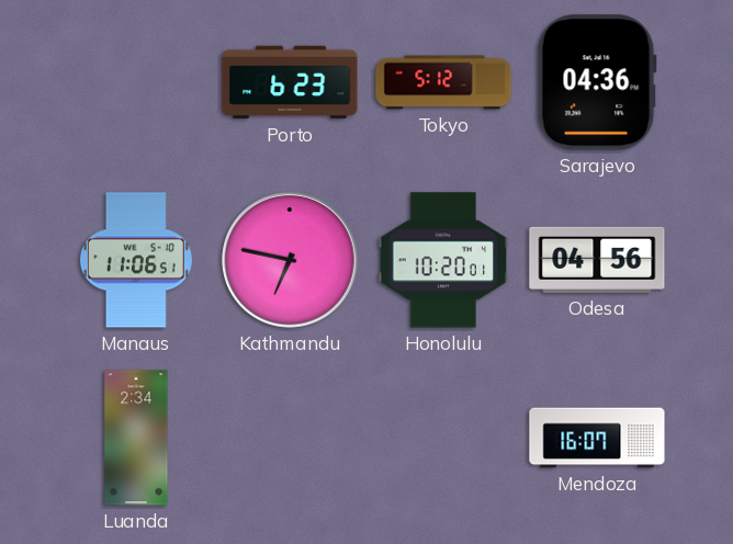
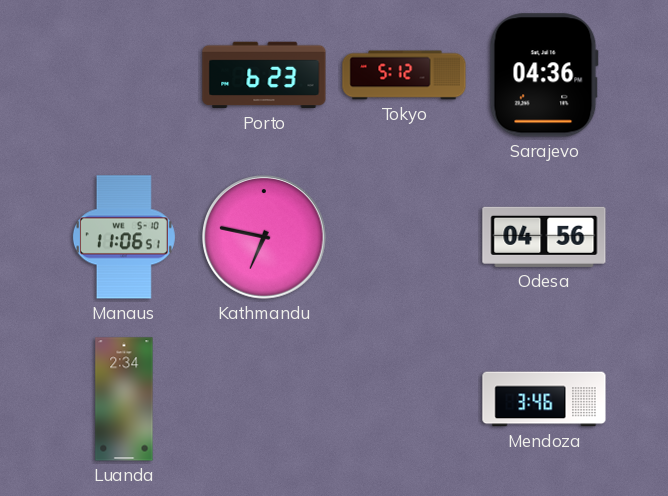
Honolulu: 10:20 -> none (443, 260)
Mendoza: 16:07 -> 3:46 (544, 399)
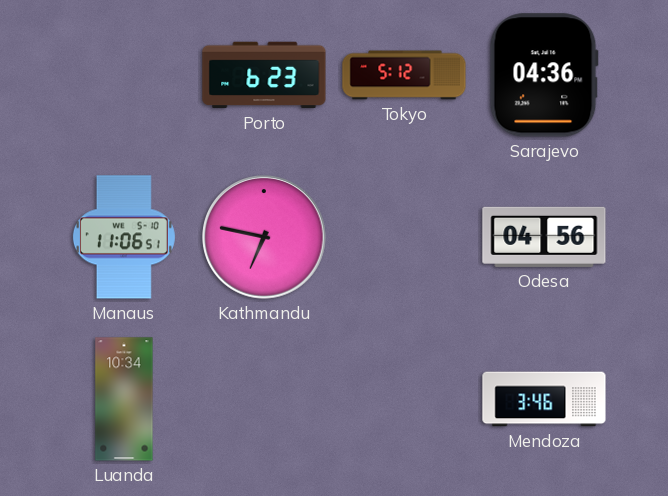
Luanda: 2:34 -> 10:34 (124, 399)
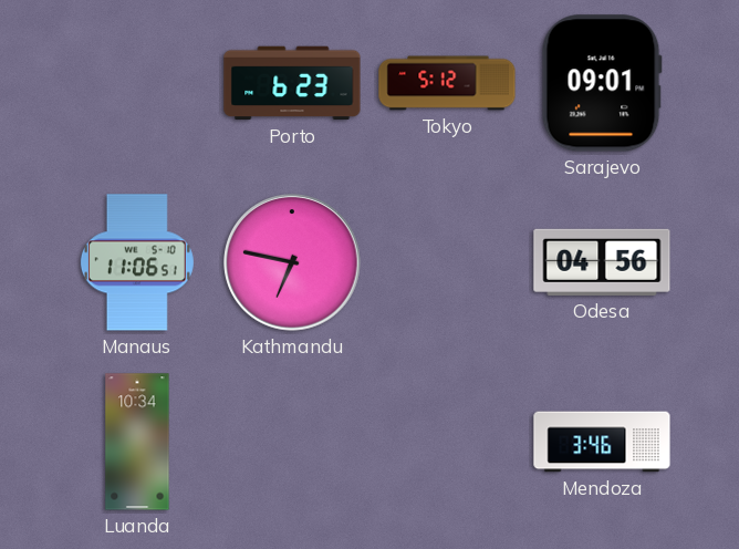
Sarajevo: 04:36 -> 09:01 (602, 83)
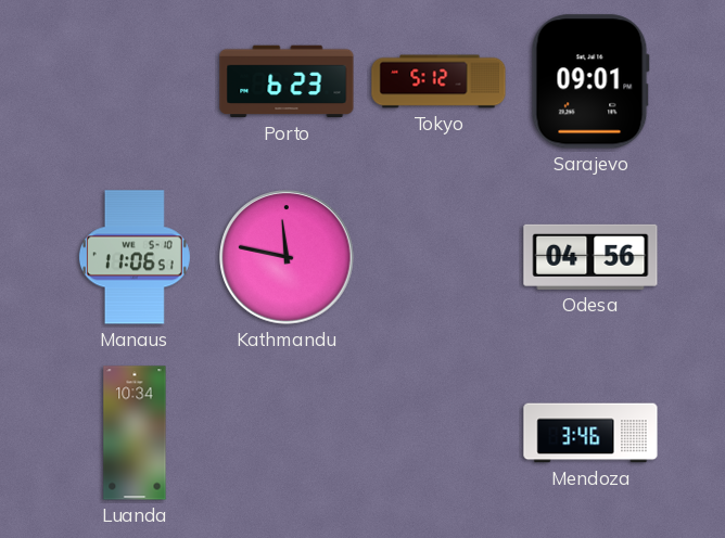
Kathmandu: 6:47 -> 11:47 (287, 257)
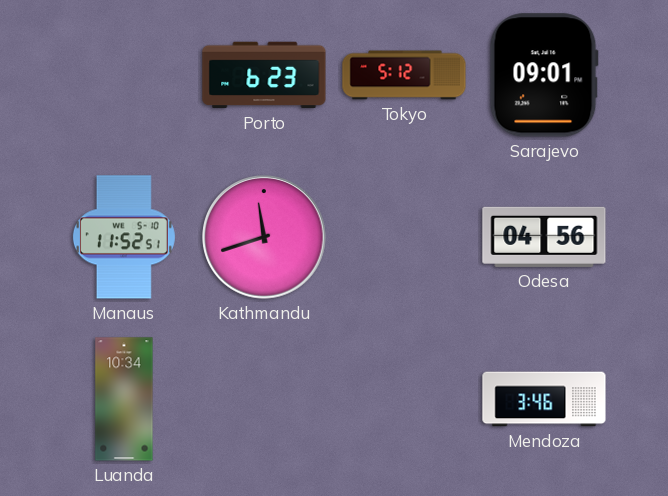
Manaus: 11:06 -> 11:52 (124, 237)
Kathmandu: 11:47 -> 11:42 (264, 237)
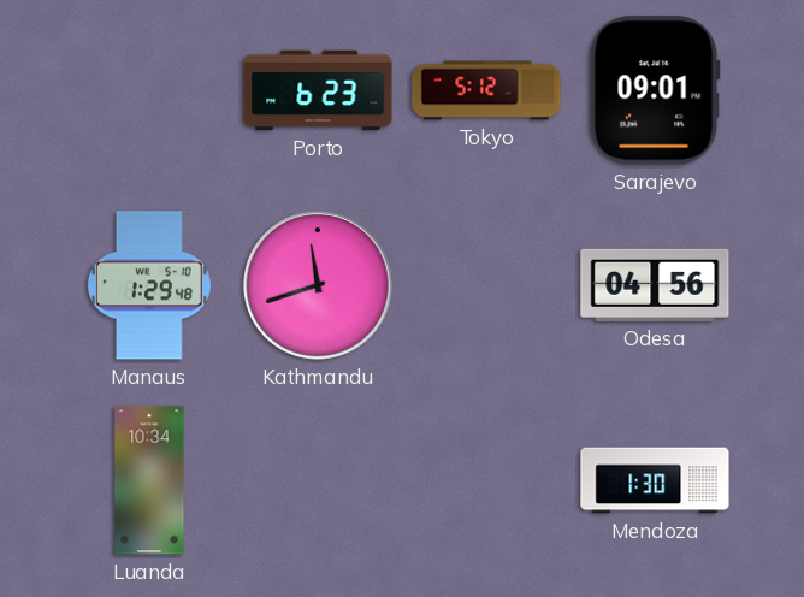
Manaus: 11:52 -> 1:29 (149, 285)
Mendoza: 3:46 -> 1:30 (655, 480)
